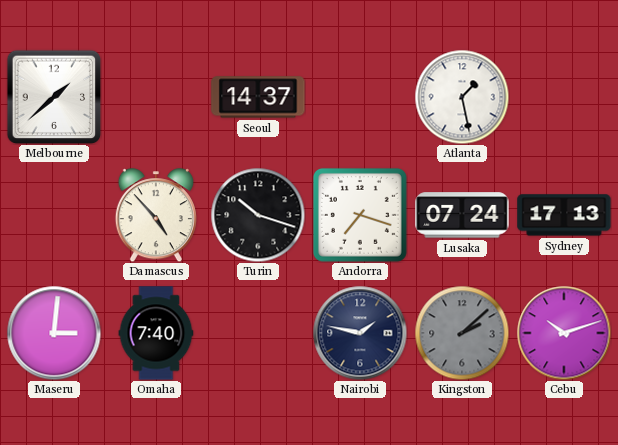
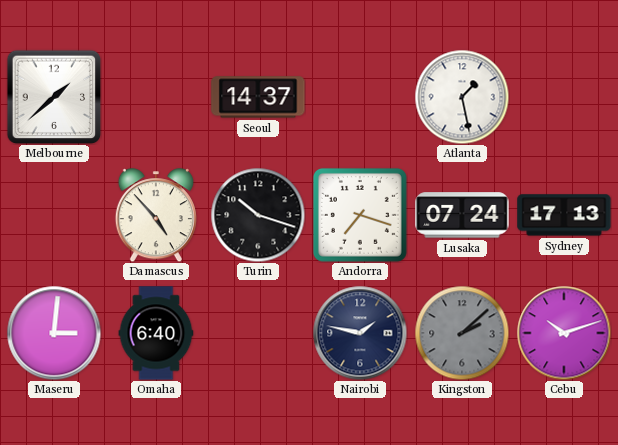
Omaha: 7:40 -> 6:40 (156, 333)
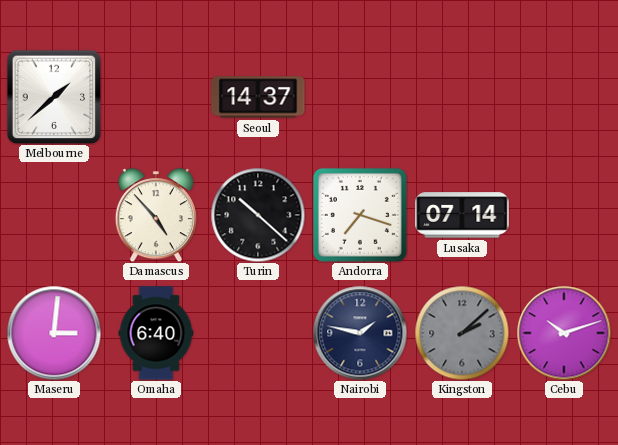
Atlanta: 1:28 -> none (462, 97)
Turin: 10:18 -> 10:22 (258, 215)
Lusaka: 07:24 -> 07:14 (462, 215)
Sydney: 17:13 -> none (564, 215)
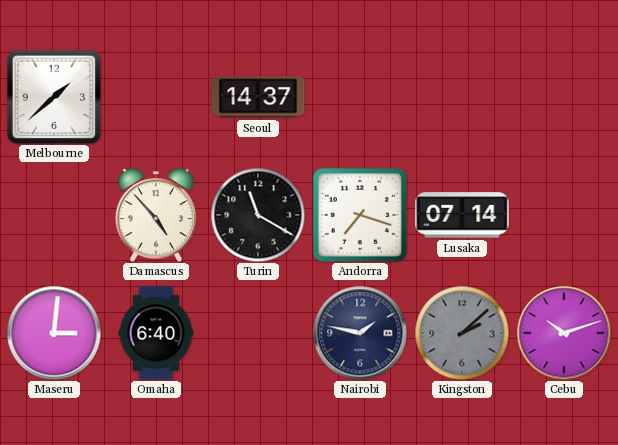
Turin: 10:22 -> 11:20 (258, 215)
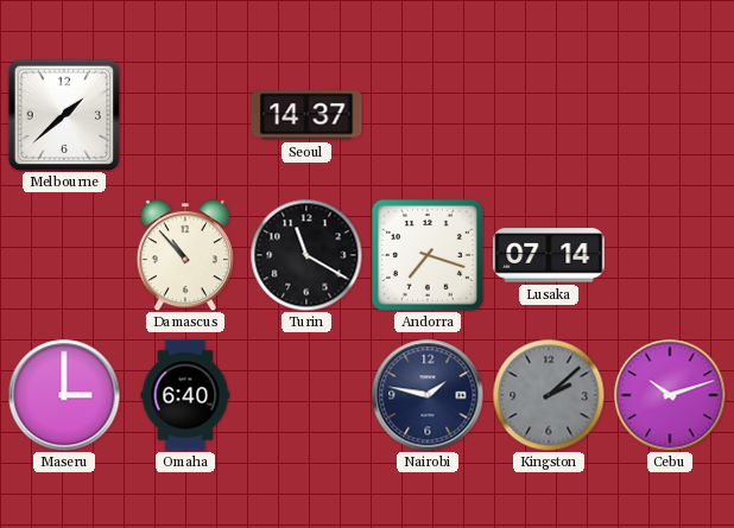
Damascus: 4:53 -> 10:53 (185, 255)
Maseru: 3:01 -> 3:00 (64, 395)
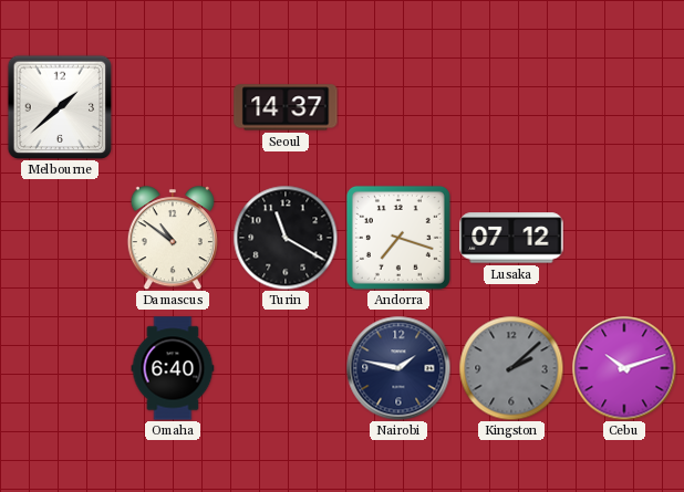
Damascus: 10:53 -> 10:51 (173, 238)
Lusaka: 07:14 -> 07:12 (511, 238)
Maseru: 3:00 -> none (64, 395)
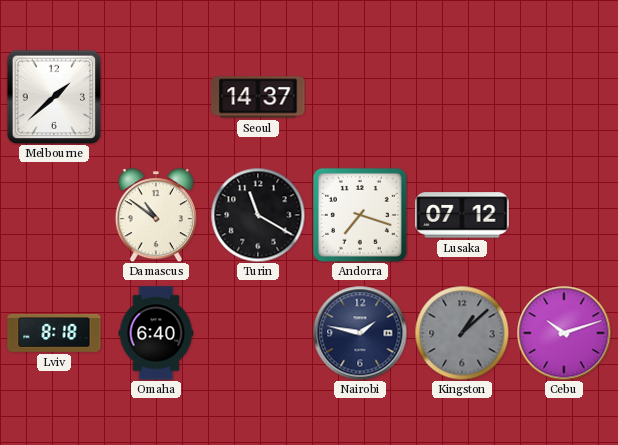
Lviv: none -> 8:18 (54, 333)
Kingston: 2:08 -> 1:08 (462, 333)
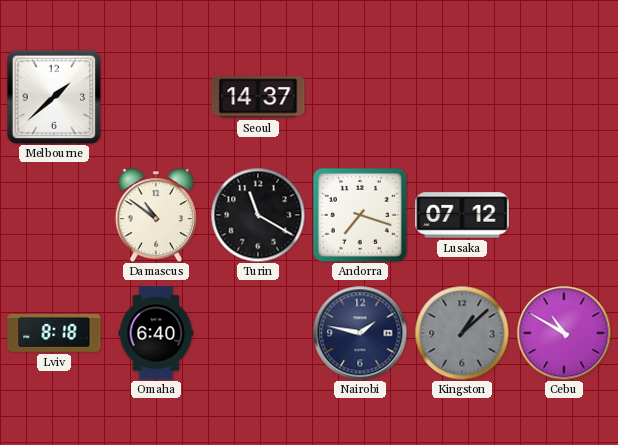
Cebu: 10:12 -> 10:50 (564, 333)
